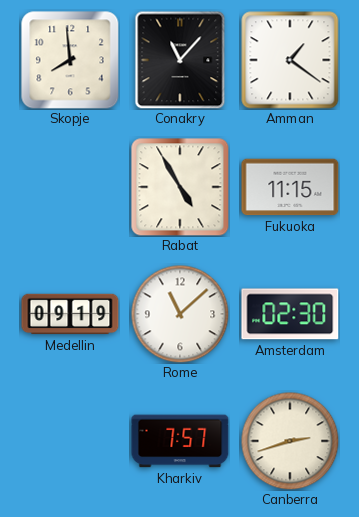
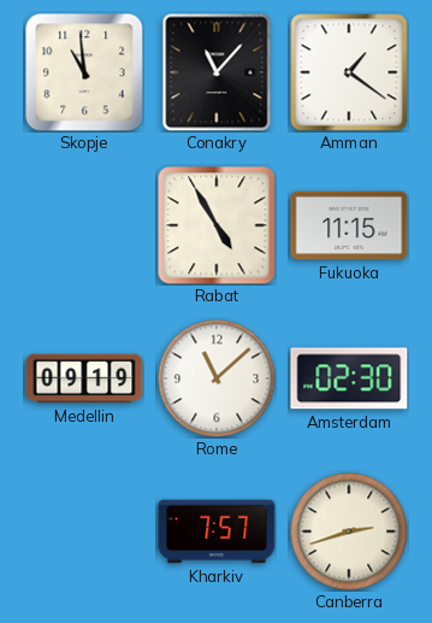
Skopje: 7:59 -> 10:59 (84, 72)
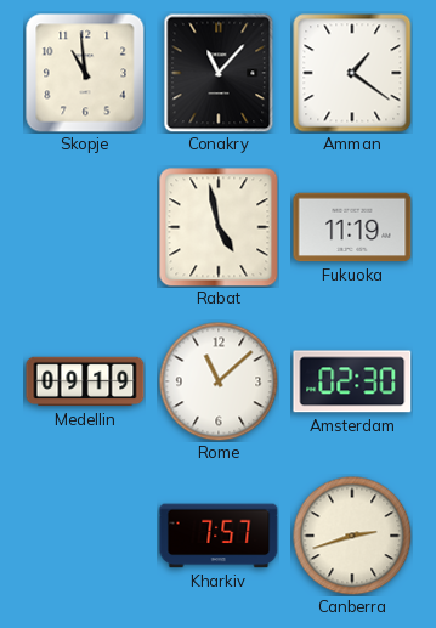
Rabat: 4:55 -> 4:58 (219, 227)
Fukuoka: 11:15 -> 11:19 (352, 227)
